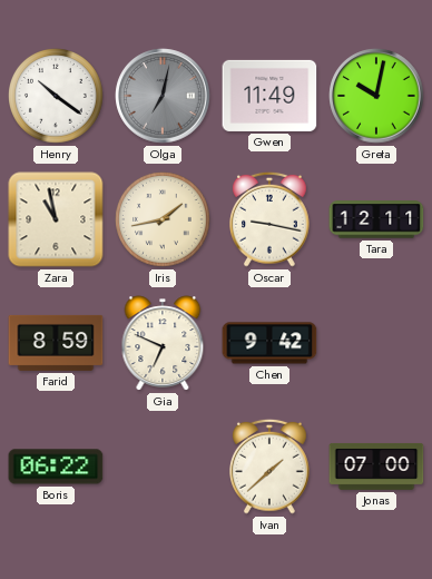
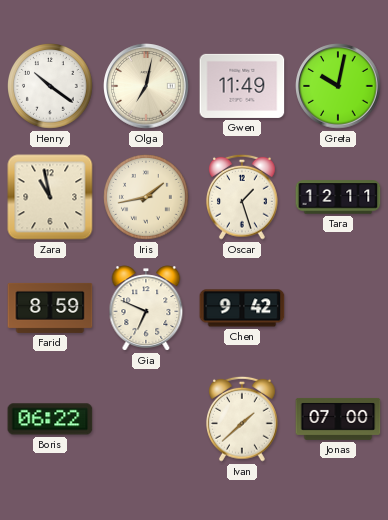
Olga dial: grey -> cream (146, 86)
Oscar: 9:17 -> 1:27 (243, 197)
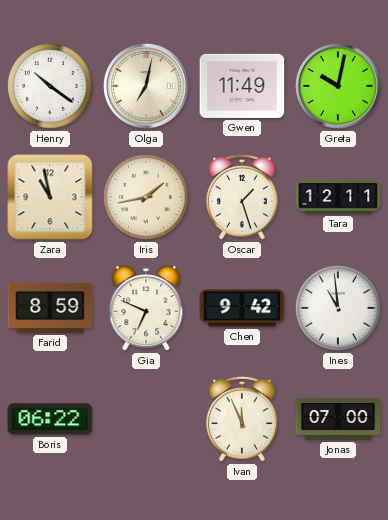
Ines: none -> 10:59 (339, 309)
Ivan: 1:38 -> 11:56 (243, 419)
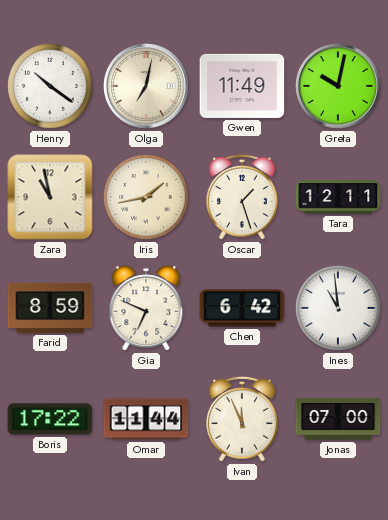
Chen: 9:42 -> 6:42 (242, 308)
Boris: 06:22 -> 17:22 (50, 419)
Omar: none -> 11:44 (146, 419)
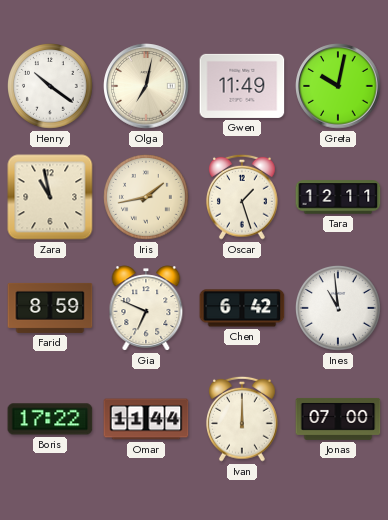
Ivan: 11:56 -> 12:00 (243, 419)
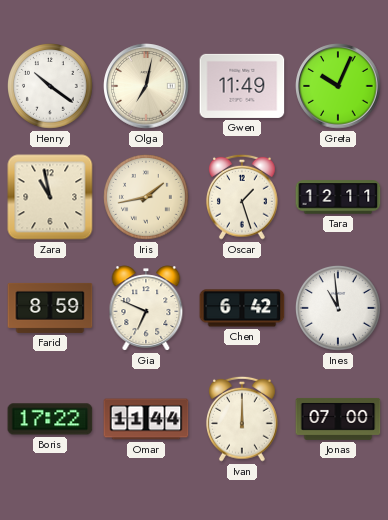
Greta: 10:02 -> 10:04 (338, 86)
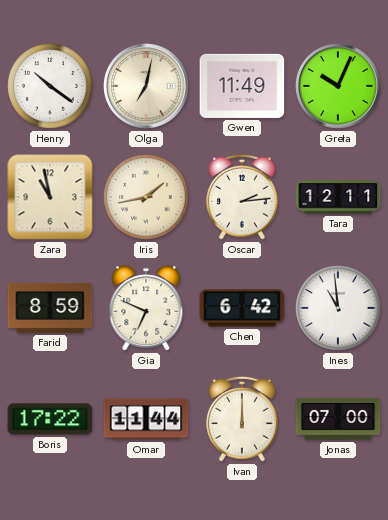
Oscar: 1:27 -> 2:14 (243, 197)
